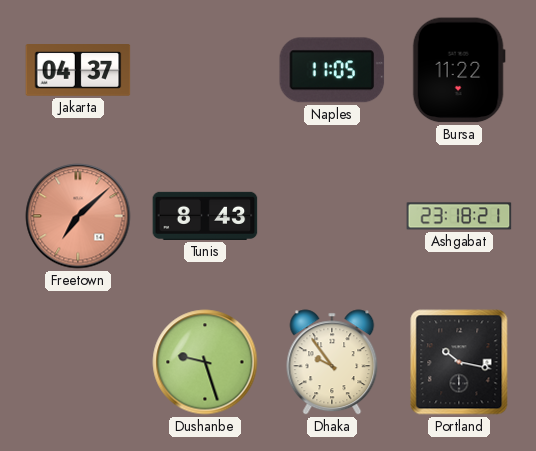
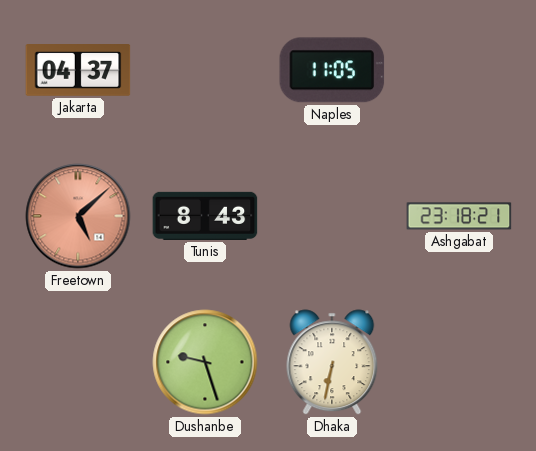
Bursa: 11:22 -> none (459, 70)
Freetown: 7:08 -> 5:08 (78, 216)
Dhaka: 9:54 -> 6:32 (332, 362)
Portland: 10:17 -> none (459, 362)
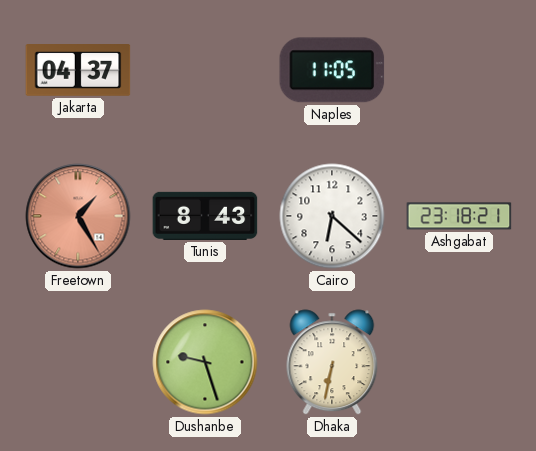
Freetown: 5:08 -> 1:25 (78, 216)
Cairo: none -> 6:22 (332, 216)
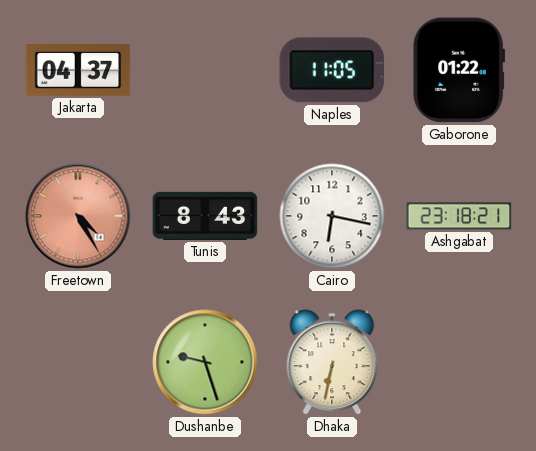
Gaborone: none -> 01:22 (459, 70)
Freetown: 1:25 -> 4:25 (78, 216)
Cairo: 6:22 -> 6:17 (332, 216)
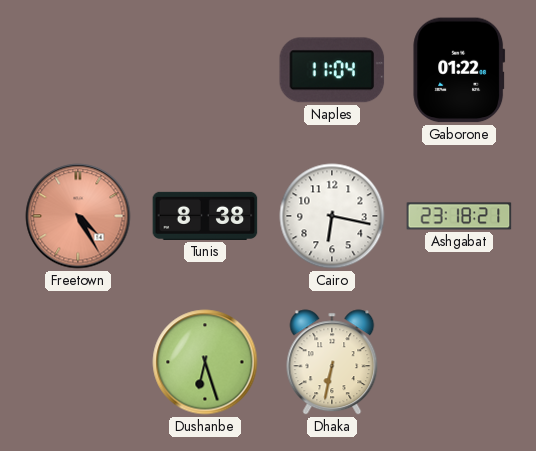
Jakarta: 04:37 -> none (78, 71)
Naples: 11:05 -> 11:04 (332, 70)
Tunis: 8:43 -> 8:38 (205, 216)
Dushanbe: 9:27 -> 6:27 (205, 362)
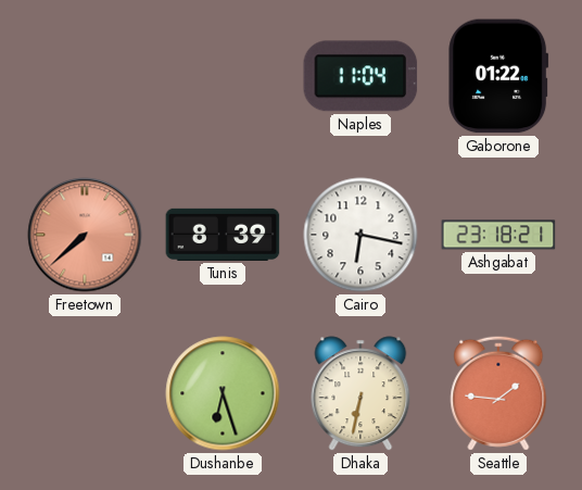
Freetown: 4:25 -> 7:38 (85, 235)
Tunis: 8:38 -> 8:39 (223, 235)
Seattle: none -> 1:46 (498, 393)
